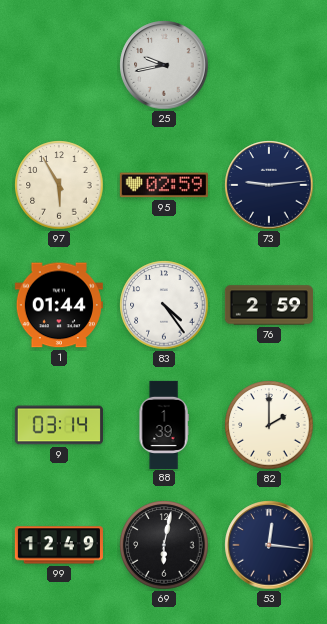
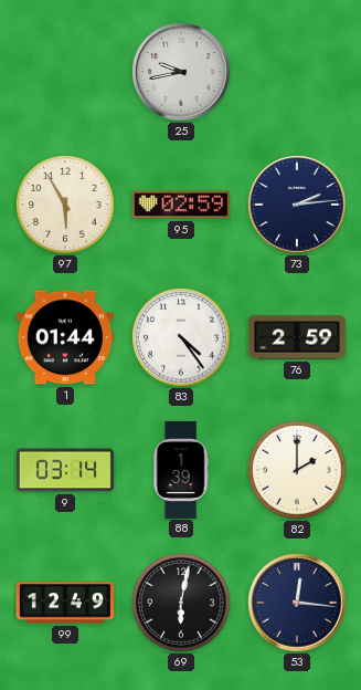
73: 9:14 -> 2:14 (297, 205)
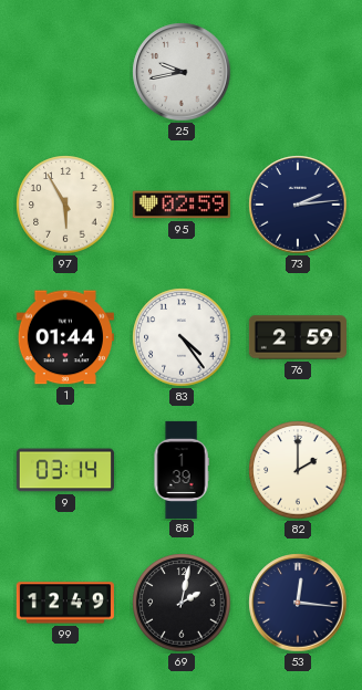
69: 6:02 -> 2:02 (182, 603)
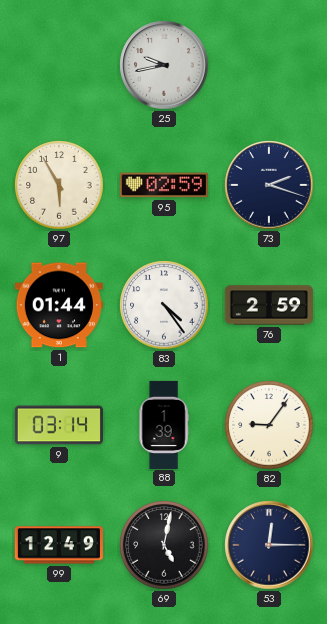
73: 2:14 -> 2:18 (269, 185)
82: 2:00 -> 9:06 (269, 425)
69: 2:02 -> 5:02 (164, 545)
53: 12:16 -> 12:15 (269, 545)
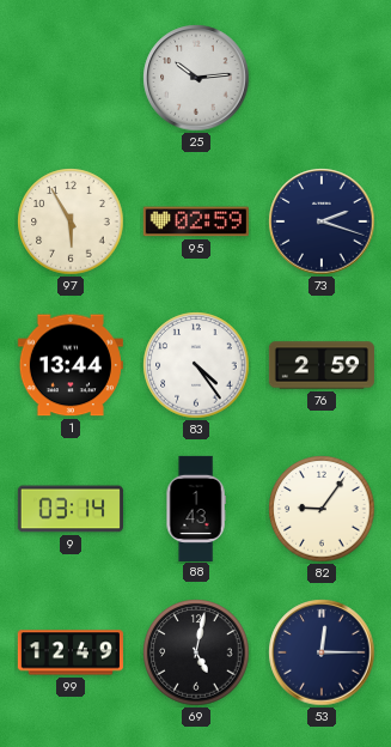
25: 9:43 -> 10:14 (196, 78)
1: 01:44 -> 13:44 (71, 365)
88: 1:39 -> 1:43 (196, 508)
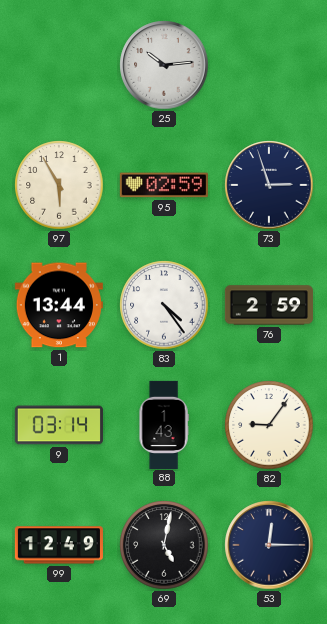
73: 2:18 -> 2:57 (269, 185)
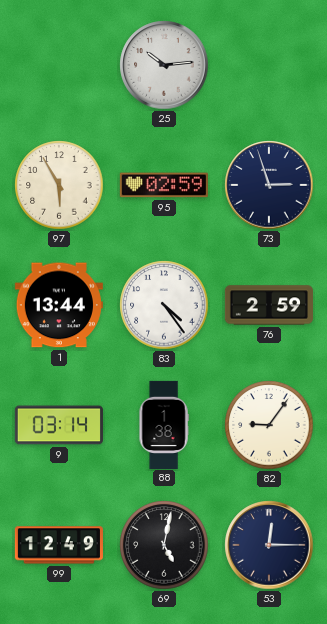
88: 1:43 -> 1:38 (164, 424)
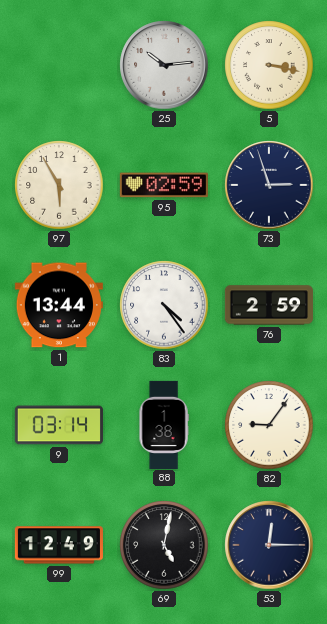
5: none -> 3:17 (269, 65)
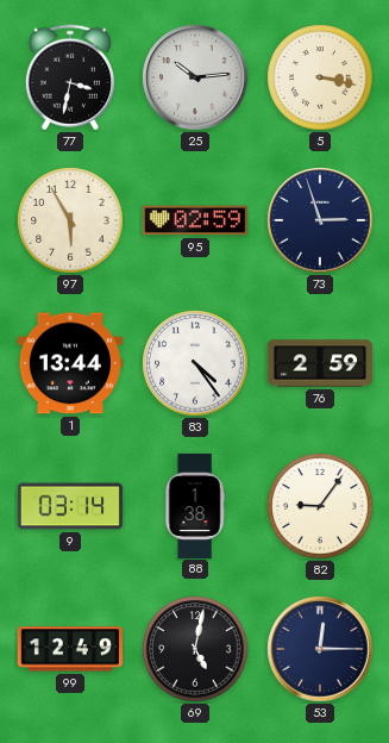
77: none -> 3:32 (70, 77)
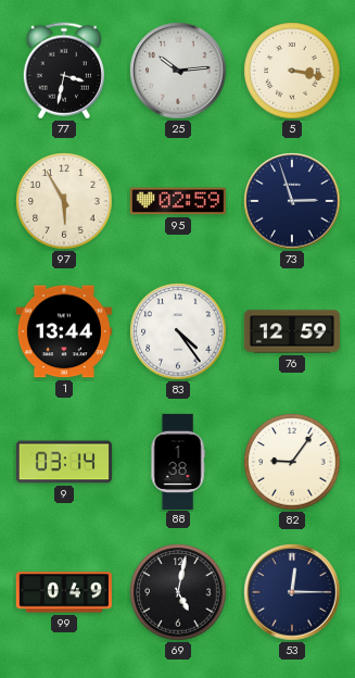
76: 2:59 -> 12:59 (292, 331)
99: 12:49 -> 0:49 (64, 592)
